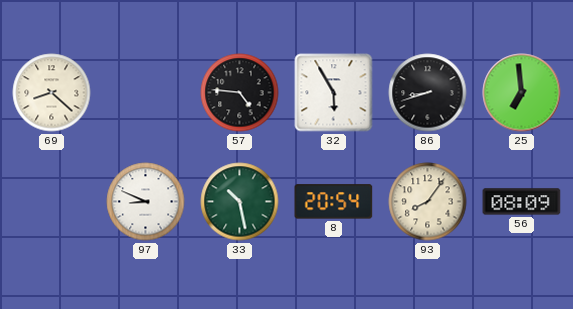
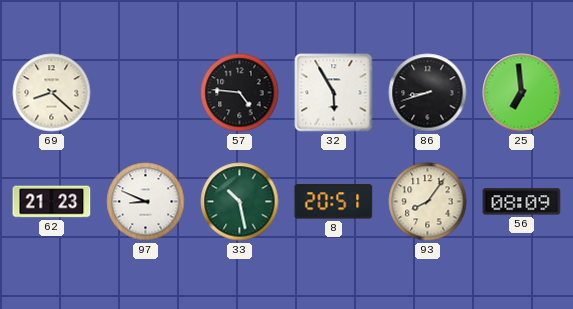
62: none -> 21:23 (52, 202)
8: 20:54 -> 20:51 (334, 202)
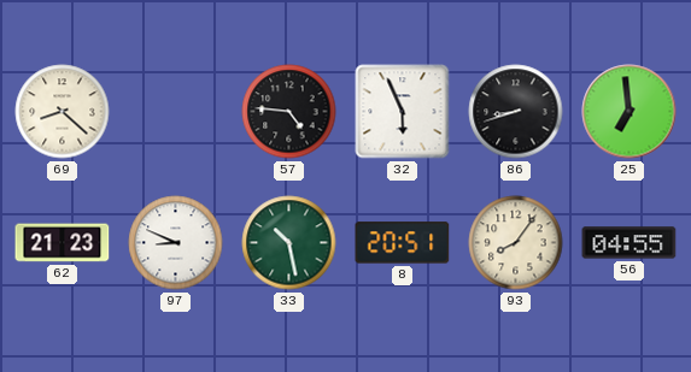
32: 5:55 -> 5:56 (403, 112)
56: 08:09 -> 04:55 (629, 243)
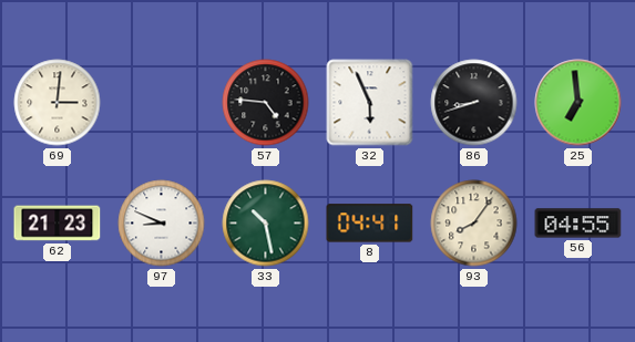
69: 8:22 -> 3:01 (58, 103)
8: 20:51 -> 04:41 (370, 224)
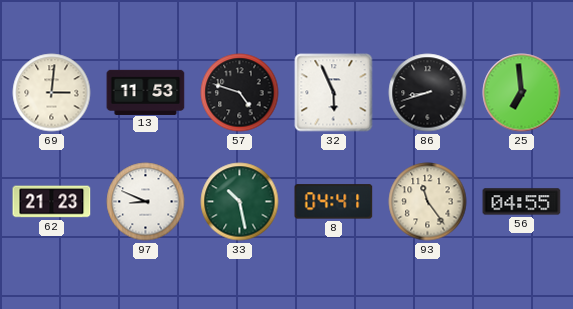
13: none -> 11:53 (146, 92)
57: 4:46 -> 4:48 (240, 93)
93: 8:06 -> 11:24 (428, 202)
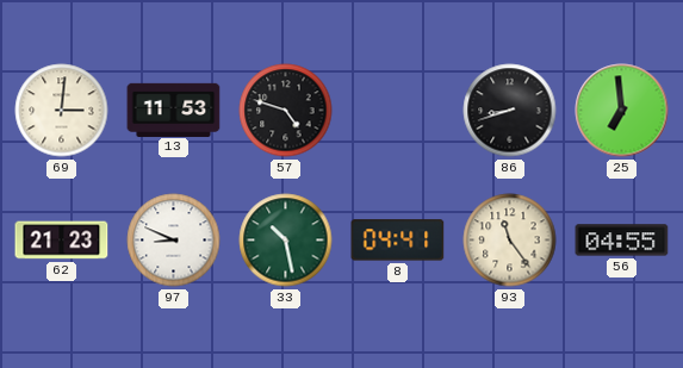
32: 5:56 -> none (334, 93)
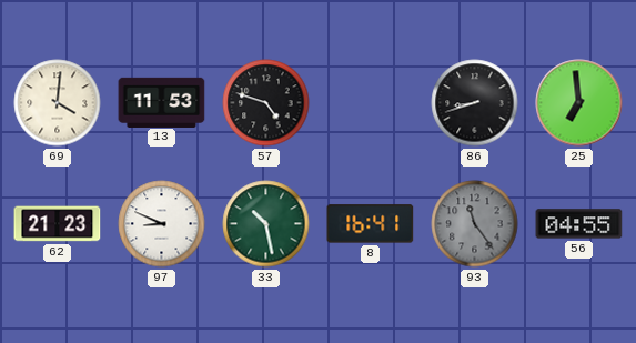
69: 3:01 -> 4:01 (58, 103)
8: 04:41 -> 16:41 (371, 224)
93 dial: cream -> grey (475, 224)
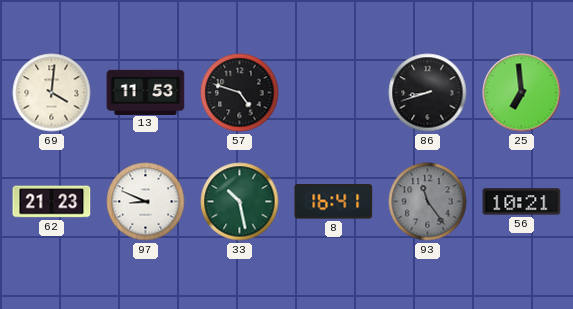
56: 04:55 -> 10:21 (522, 202)
